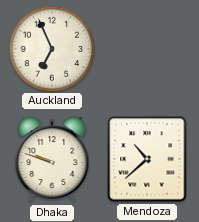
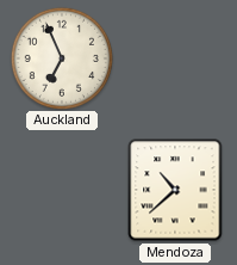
Dhaka: 9:48 -> none (52, 159)
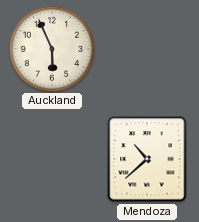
Auckland: 6:56 -> 5:56 (51, 48)
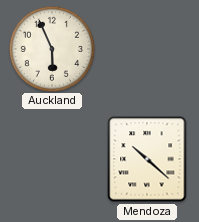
Mendoza: 10:38 -> 10:22 (147, 159)
